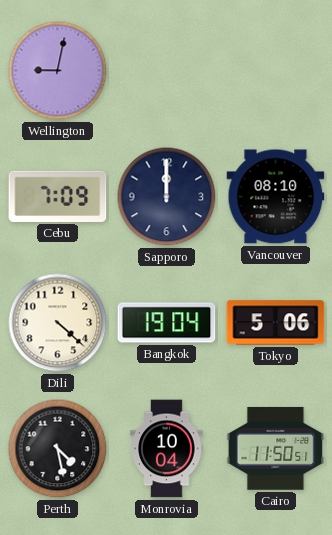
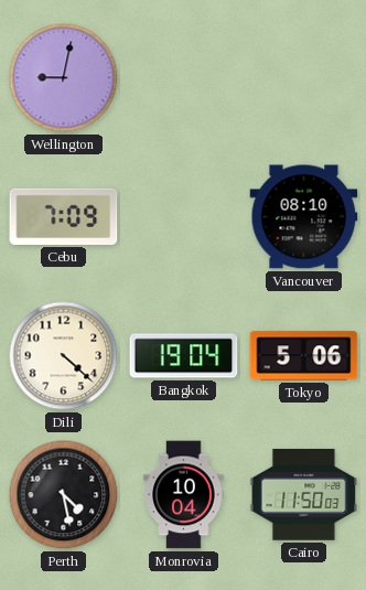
Sapporo: 12:00 -> none (167, 197)
Cairo: 11:50:51 -> 11:50:03 (304, 495)
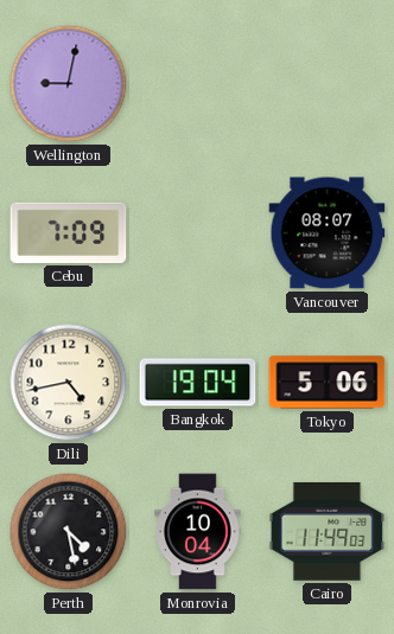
Vancouver: 08:10 -> 08:07 (328, 233)
Dili: 4:22 -> 4:43 (69, 383)
Cairo: 11:50 -> 11:49 (328, 532)
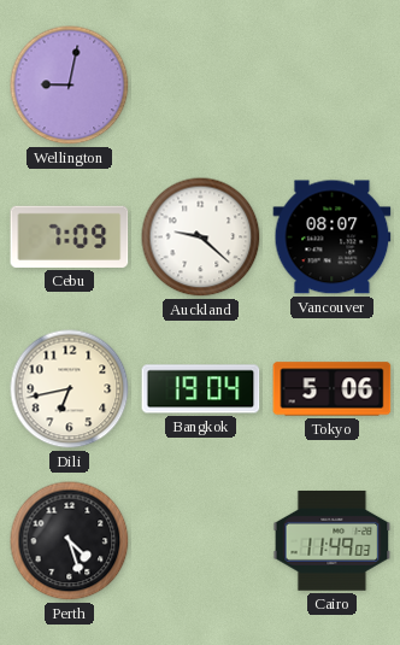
Auckland: none -> 9:22 (201, 238)
Dili: 4:43 -> 6:43 (70, 389)
Perth: 4:28 -> 4:27 (70, 541)
Monrovia: 10:04 -> none (198, 532)
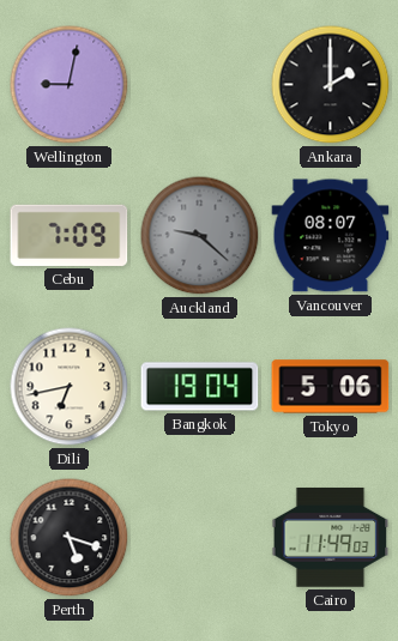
Ankara: none -> 2:00 (331, 85)
Auckland dial: white -> grey (200, 236)
Perth: 4:27 -> 5:18 (70, 538)
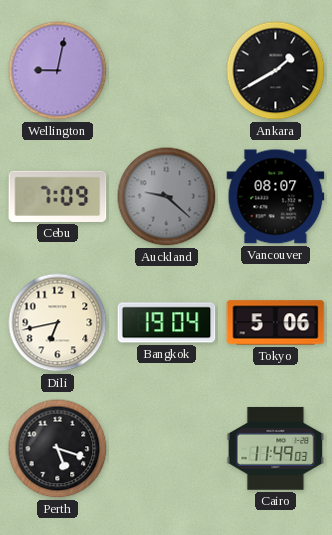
Ankara: 2:00 -> 1:40 (276, 71)
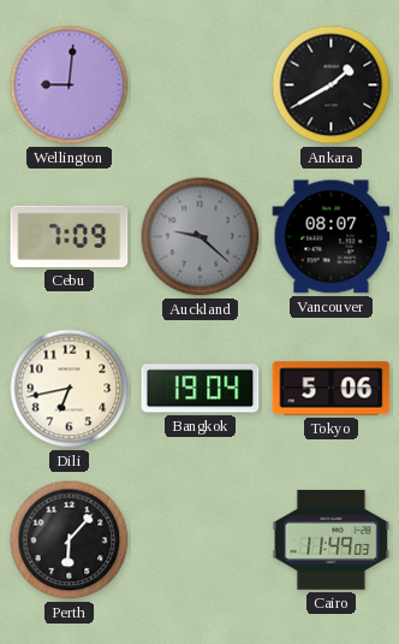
Wellington: 9:02 -> 9:01 (70, 85)
Perth: 5:18 -> 6:07 (70, 540)
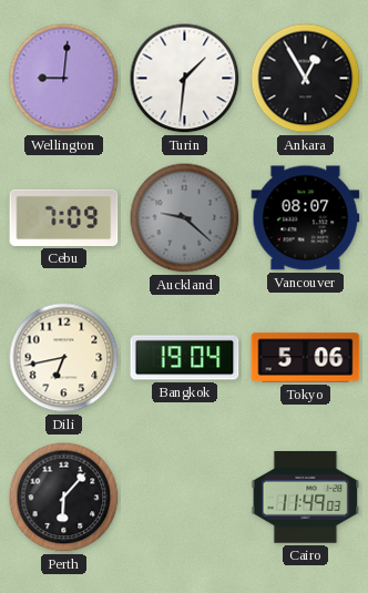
Turin: none -> 1:31 (185, 79)
Ankara: 1:40 -> 12:55 (306, 79)
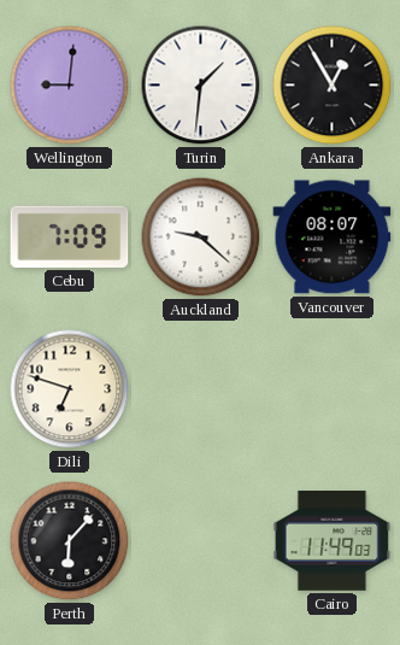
Auckland dial: grey -> white (201, 238)
Dili: 6:43 -> 6:48 (70, 389)
Bangkok: 19:04 -> none (185, 358)
Tokyo: 5:06 -> none (306, 358)
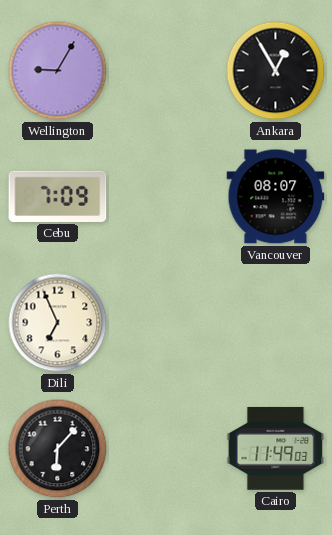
Wellington: 9:01 -> 9:05 (58, 71)
Turin: 1:31 -> none (201, 86)
Auckland: 9:22 -> none (201, 238)
Dili: 6:48 -> 6:56 (58, 323)
